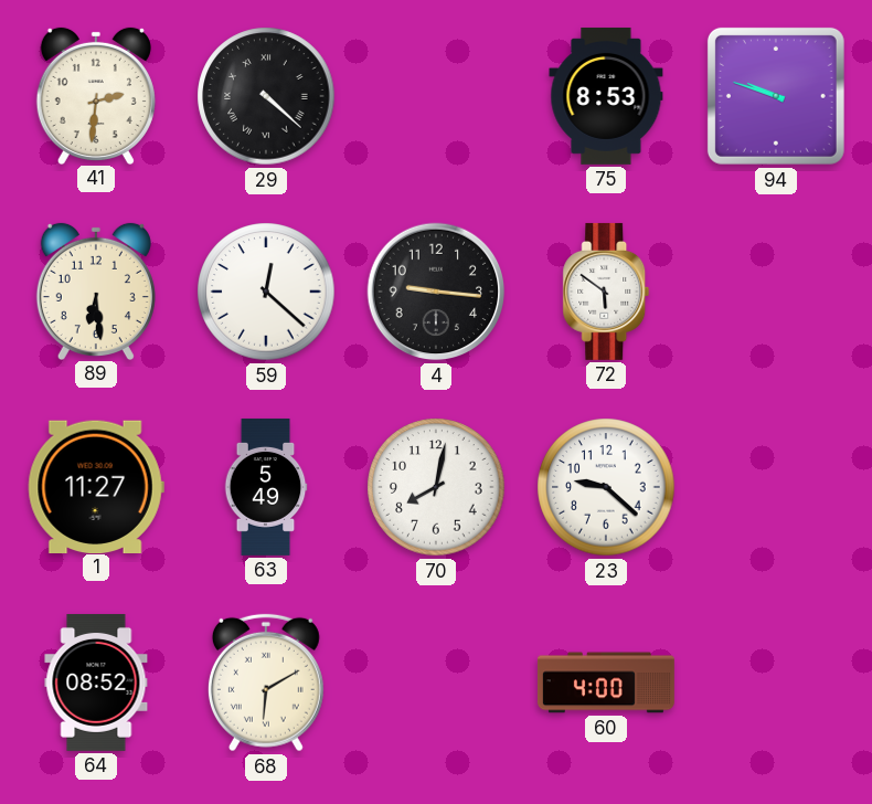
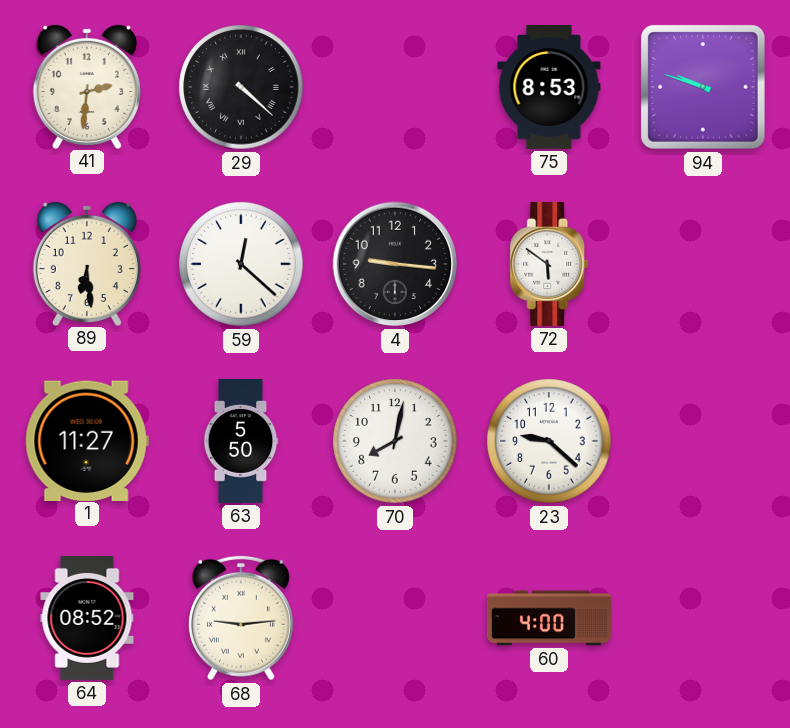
63: 5:49 -> 5:50 (241, 441)
68: 6:10 -> 9:14 (241, 618)
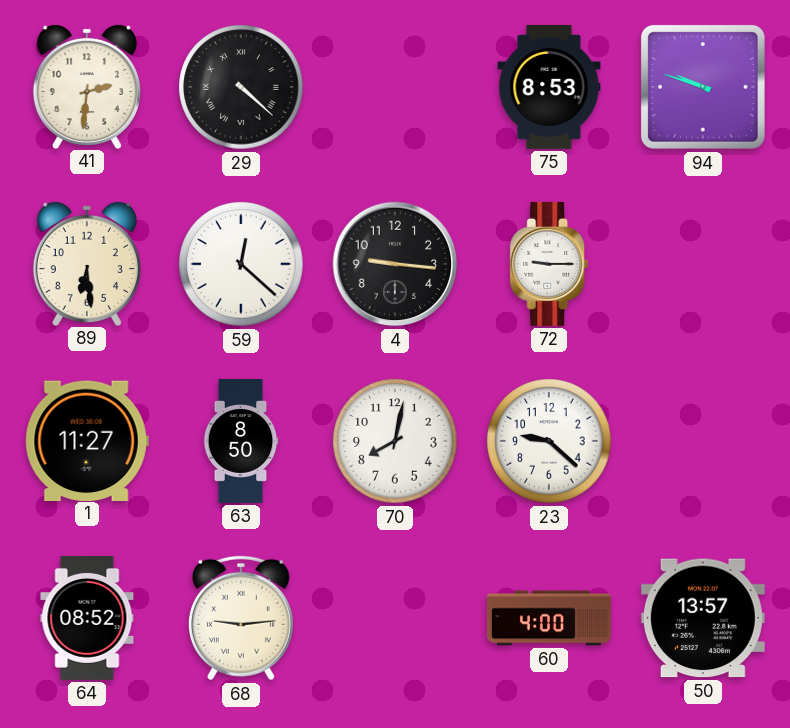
72: 5:51 -> 9:15 (549, 264)
63: 5:50 -> 8:50 (241, 441)
50: none -> 13:57 (703, 618)
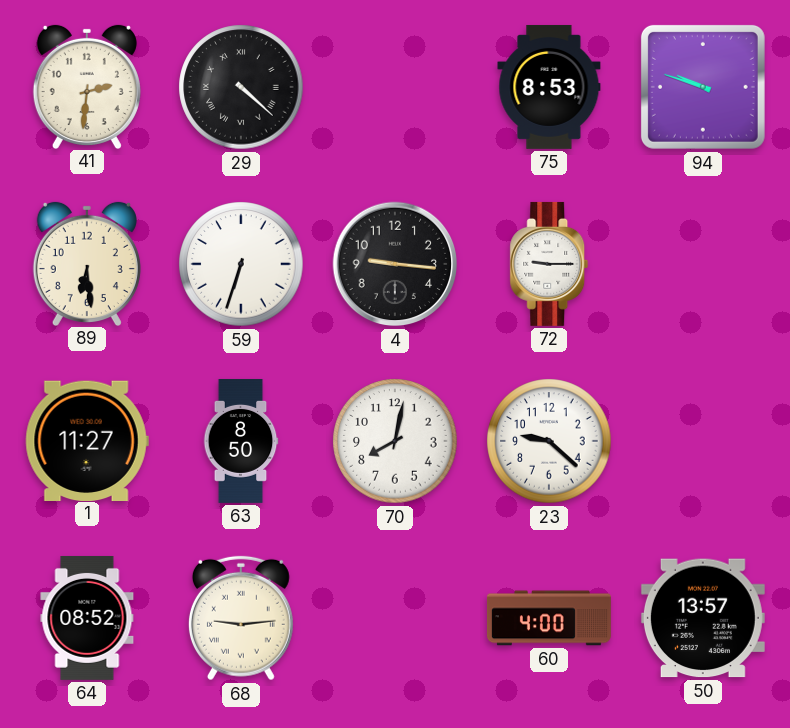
59: 12:22 -> 6:33 (241, 264)
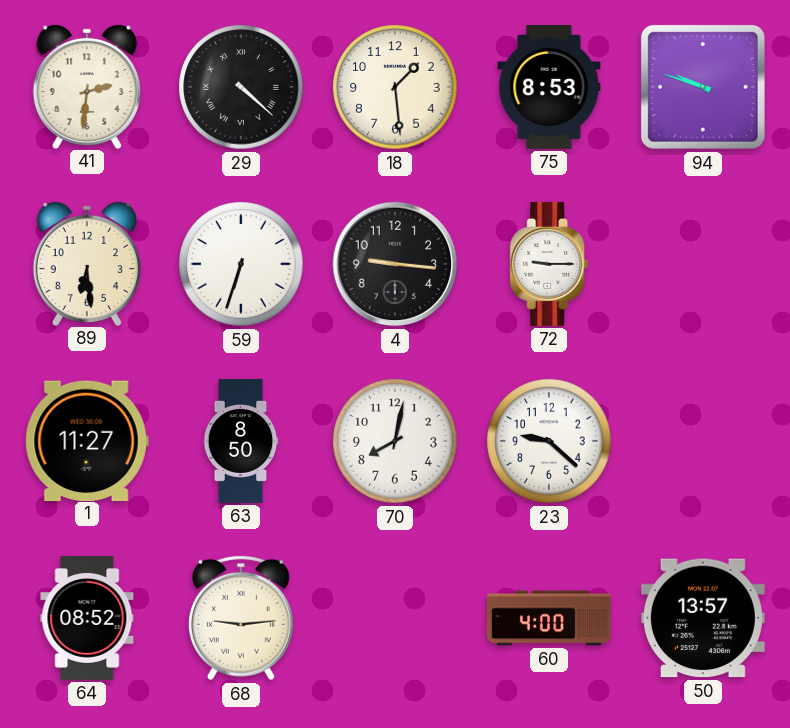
18: none -> 1:29 (395, 87)
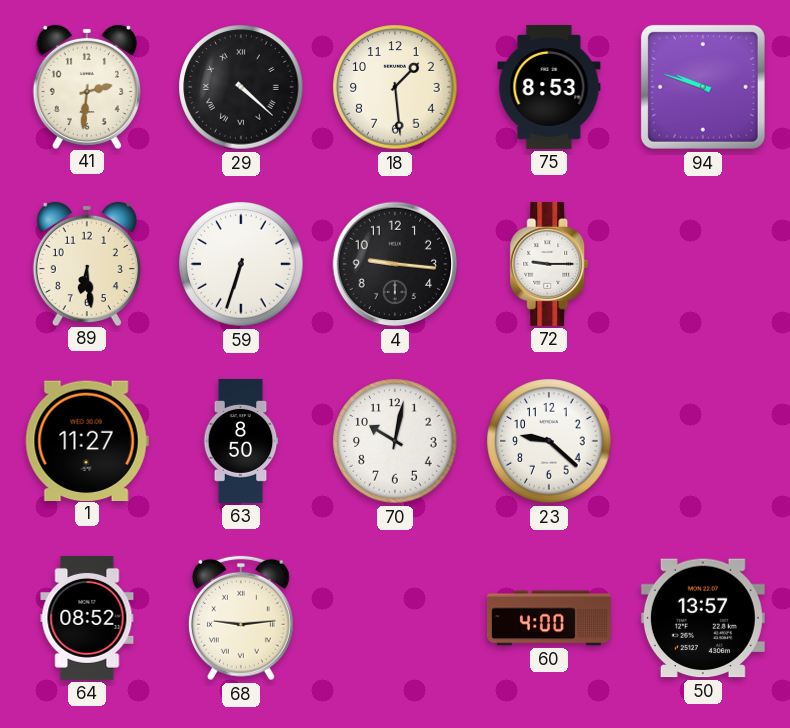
70: 8:02 -> 10:02 (395, 441)
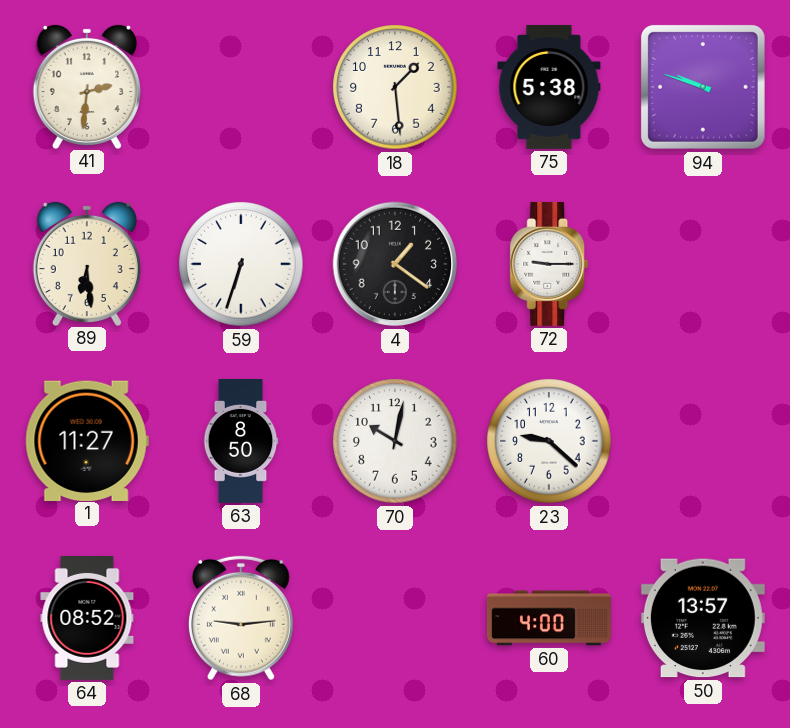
29: 4:22 -> none (241, 87)
75: 8:53 -> 5:38 (549, 87)
4: 9:16 -> 1:21 (395, 264)
